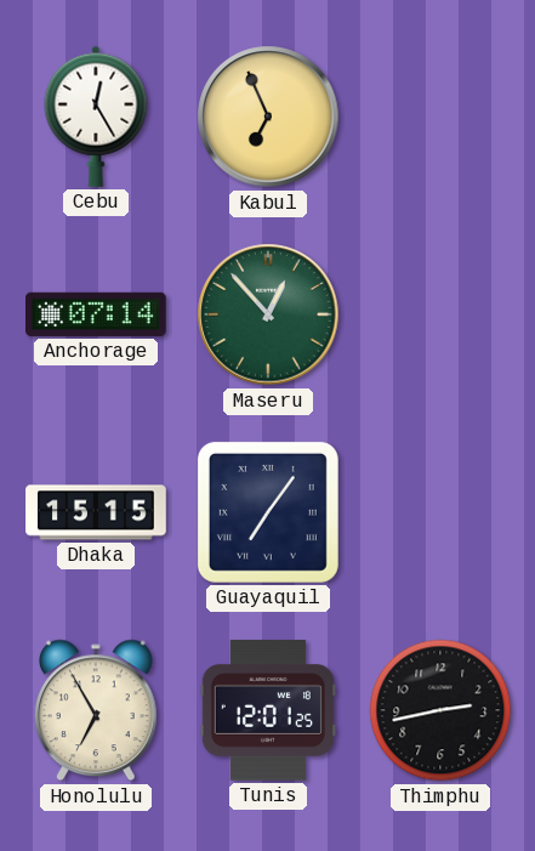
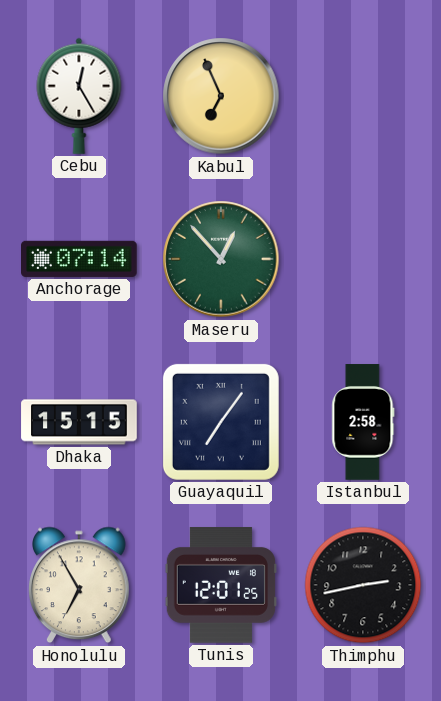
Istanbul: none -> 2:58 (363, 422)
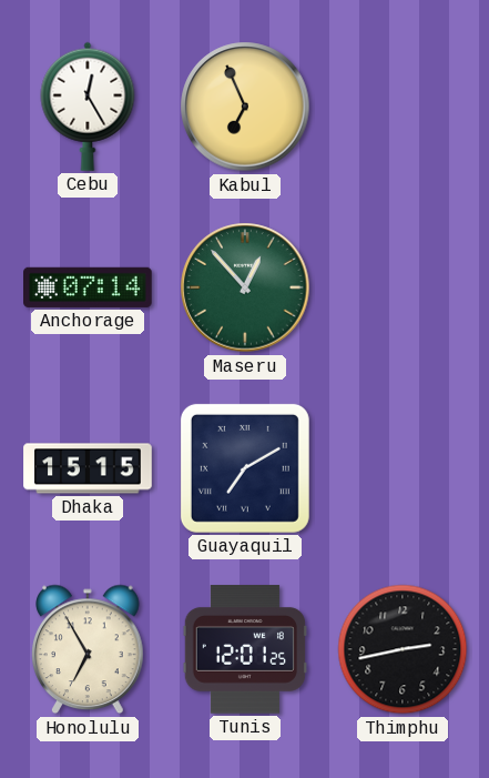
Guayaquil: 7:06 -> 7:10 (245, 468)
Istanbul: 2:58 -> none (363, 422)
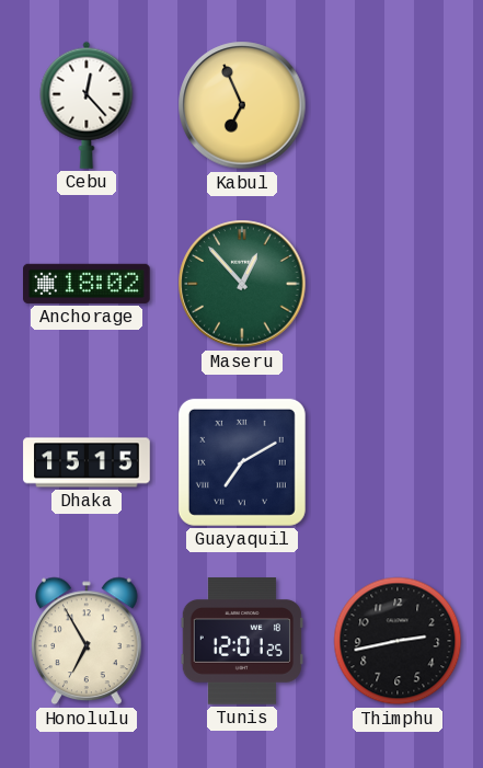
Cebu: 12:25 -> 12:23 (87, 105)
Anchorage: 07:14 -> 18:02 (88, 284)
